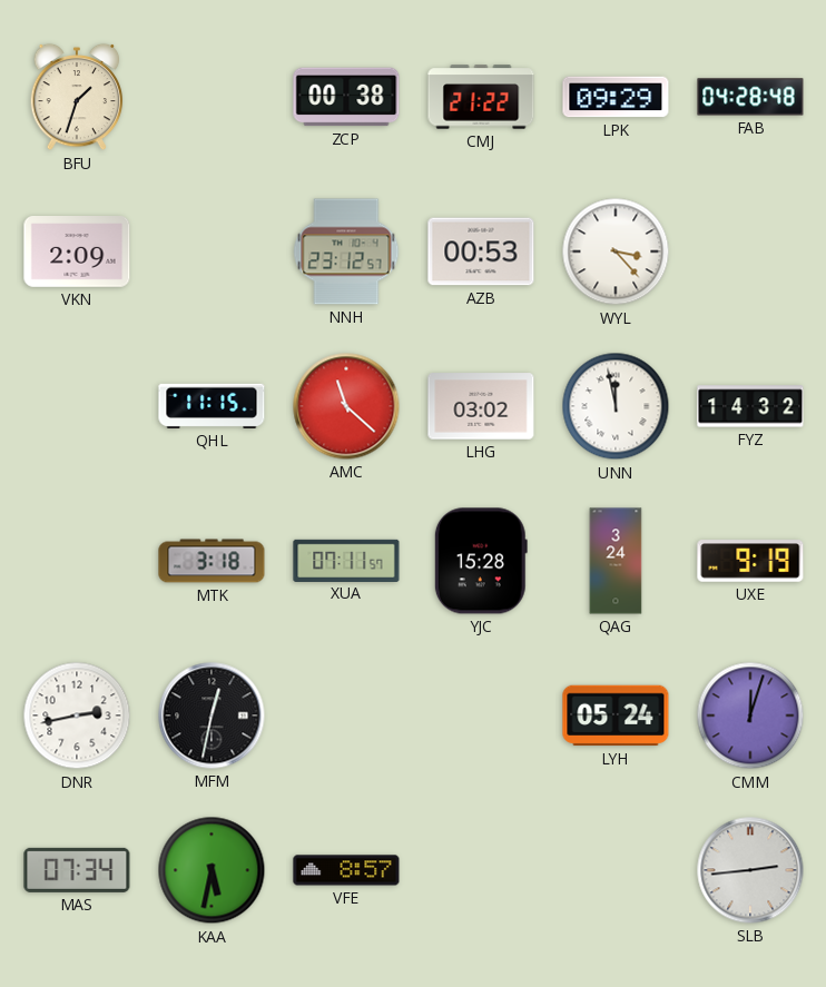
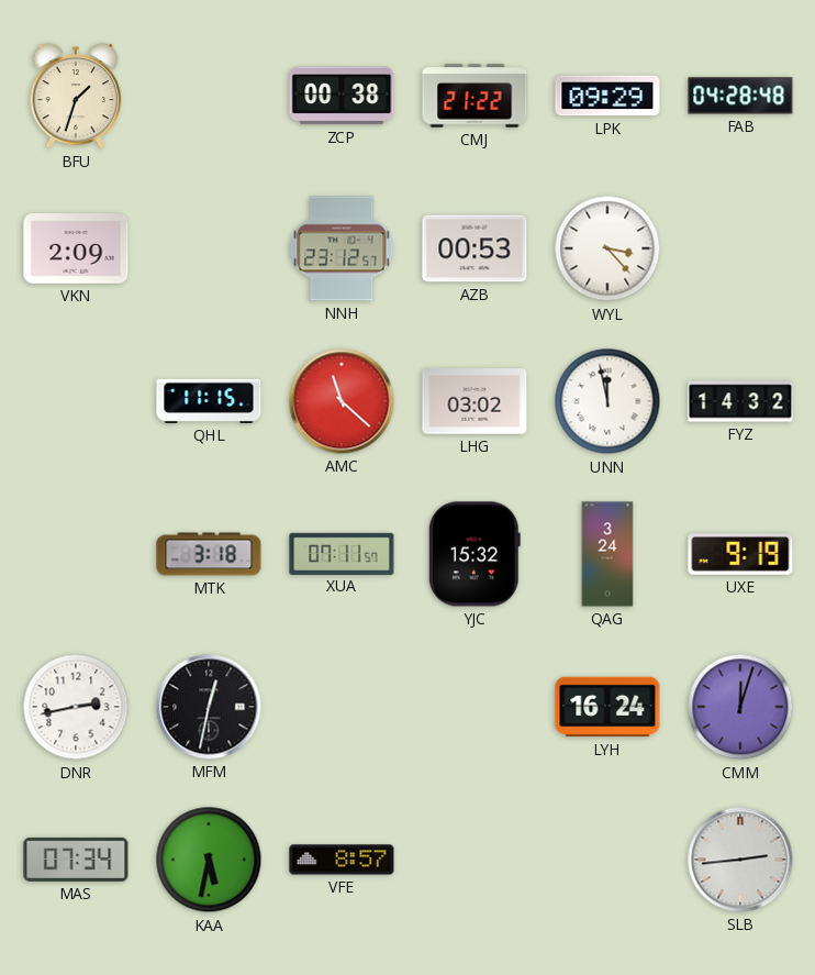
YJC: 15:28 -> 15:32 (475, 554)
LYH: 05:24 -> 16:24 (607, 707)
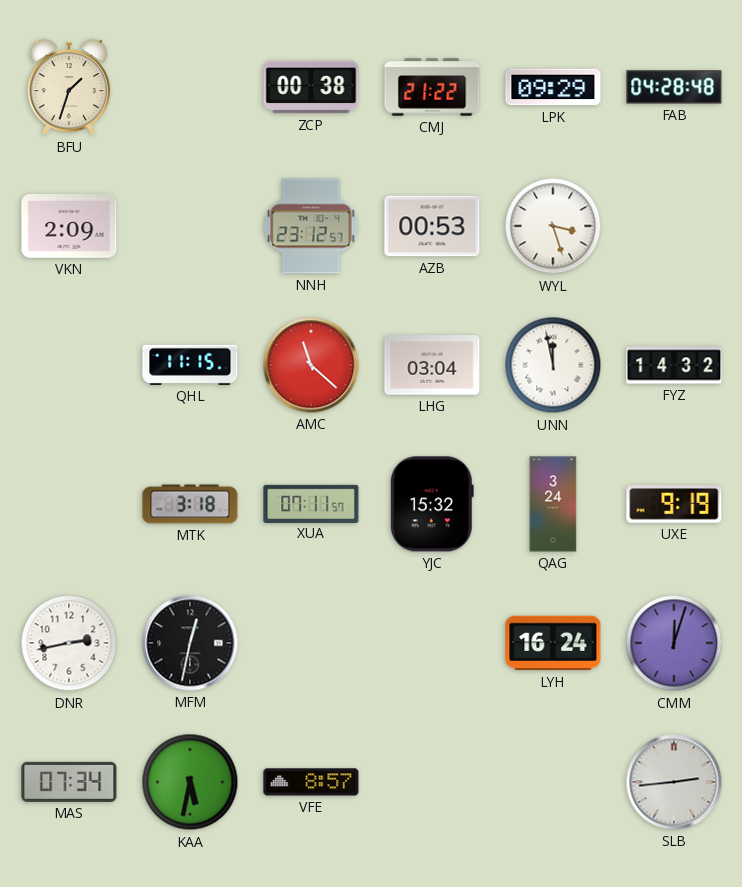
WYL: 3:23 -> 3:27 (553, 226)
LHG: 03:02 -> 03:04 (432, 365)
